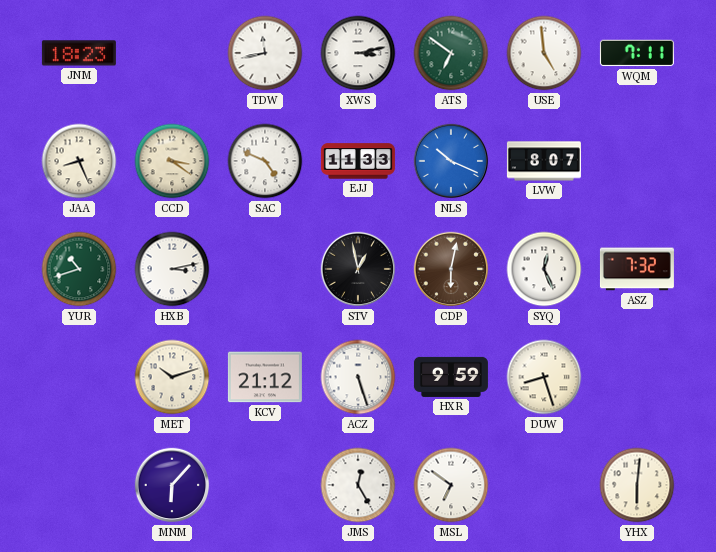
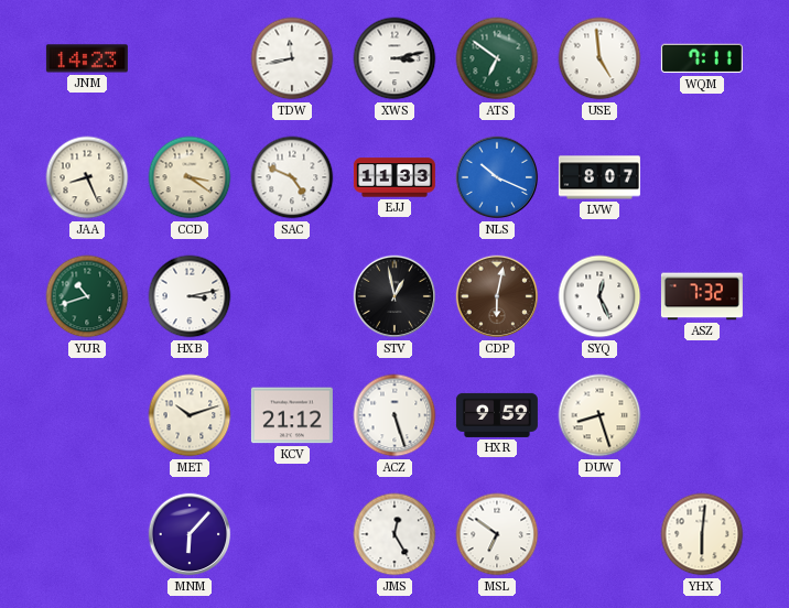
JNM: 18:23 -> 14:23 (87, 58)
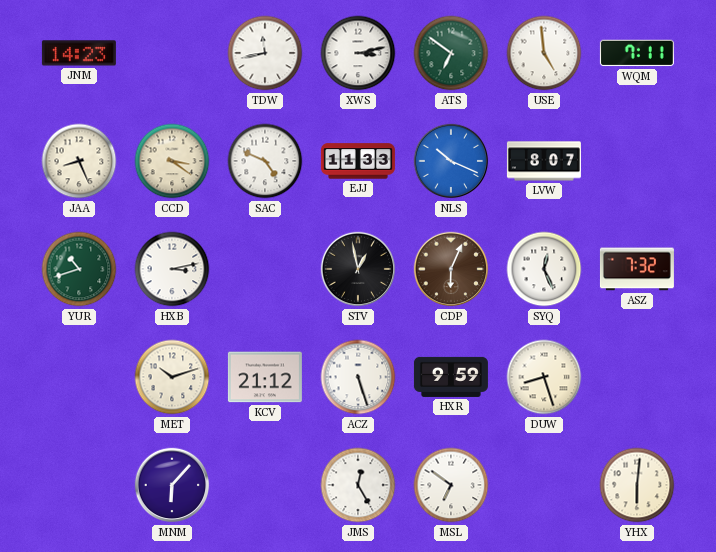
CDP: 6:02 -> 6:04 (451, 269)
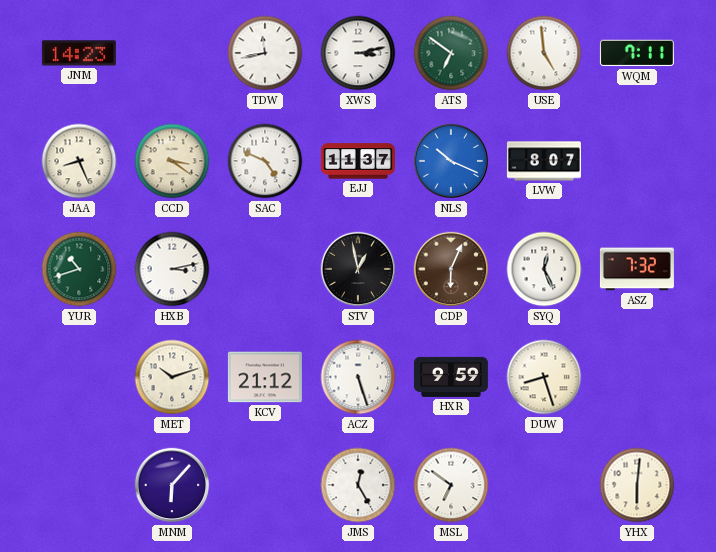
EJJ: 11:33 -> 11:37 (358, 161)
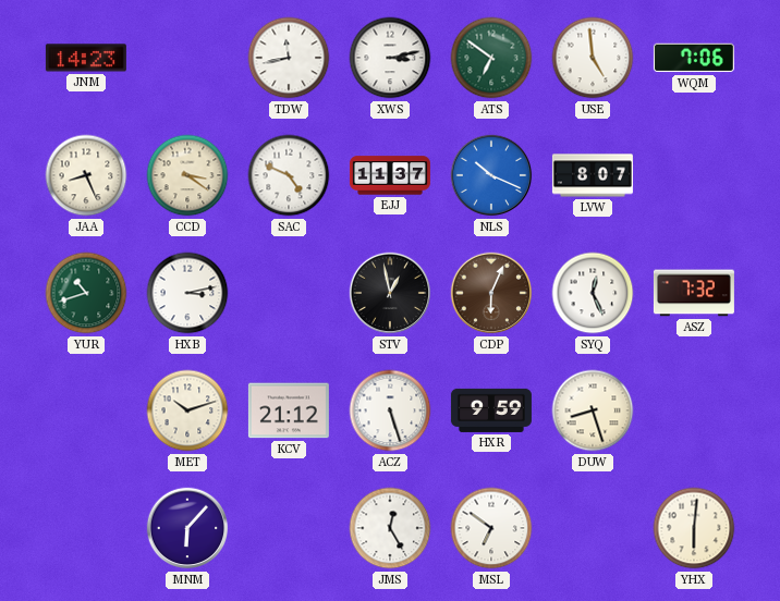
WQM: 7:11 -> 7:06 (694, 58)
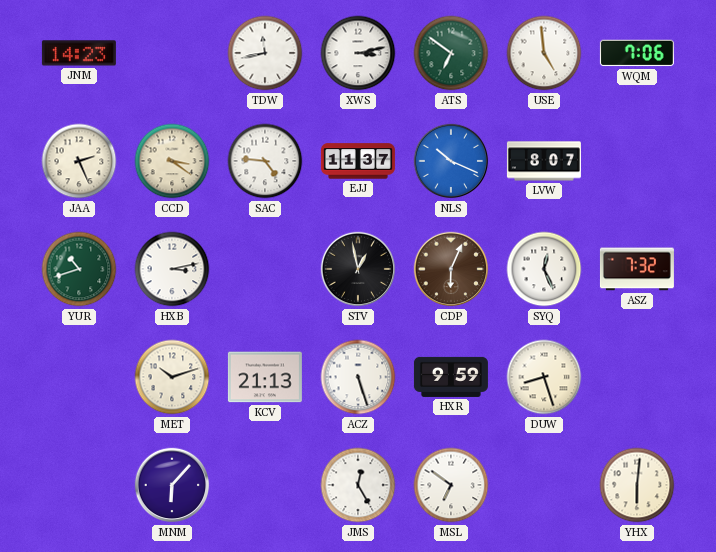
JAA: 8:26 -> 2:26 (79, 161)
SAC: 4:49 -> 4:46 (265, 161)
KCV: 21:12 -> 21:13 (265, 377)
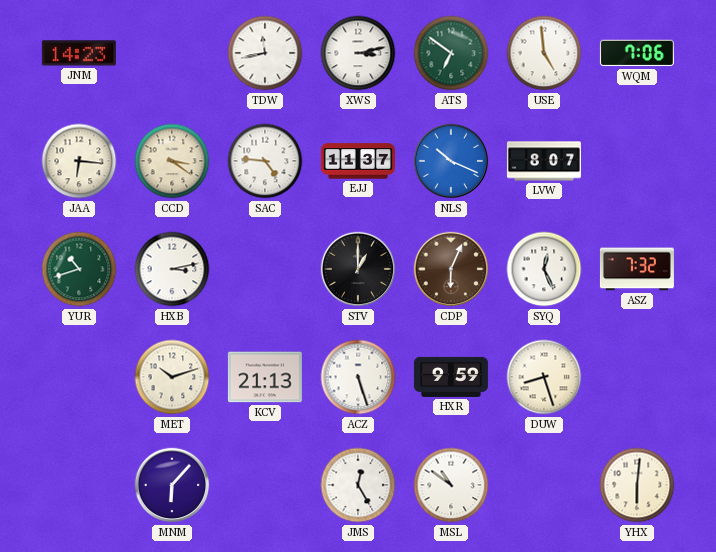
JAA: 2:26 -> 6:16 (79, 161)
STV: 12:58 -> 1:00 (358, 269)
MSL: 6:51 -> 10:51 (451, 485)
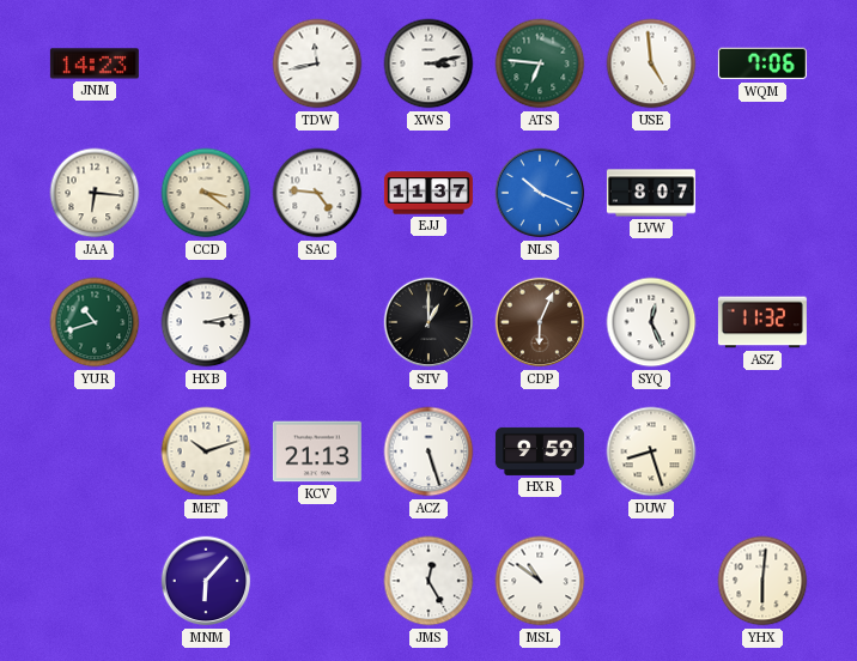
ATS: 6:51 -> 6:46 (540, 63)
ASZ: 7:32 -> 11:32 (762, 322)
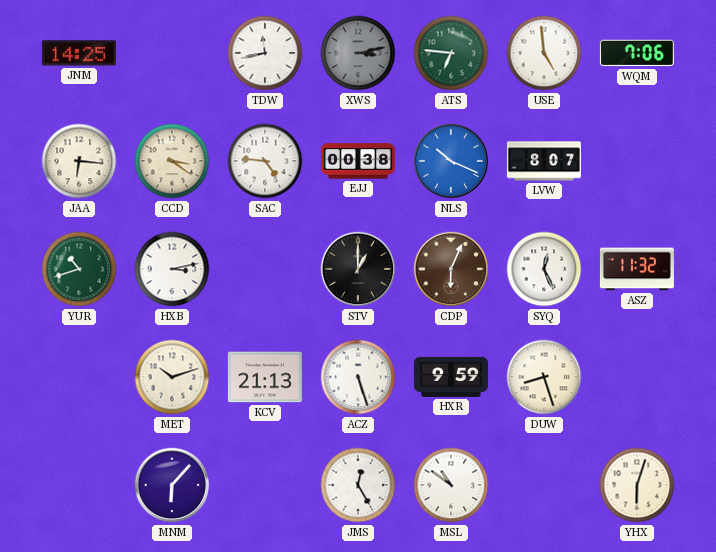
JNM: 14:23 -> 14:25 (79, 53)
XWS dial: white -> grey (358, 53)
EJJ: 11:37 -> 00:38 (358, 161)
YHX: 6:01 -> 6:03 (637, 485)
